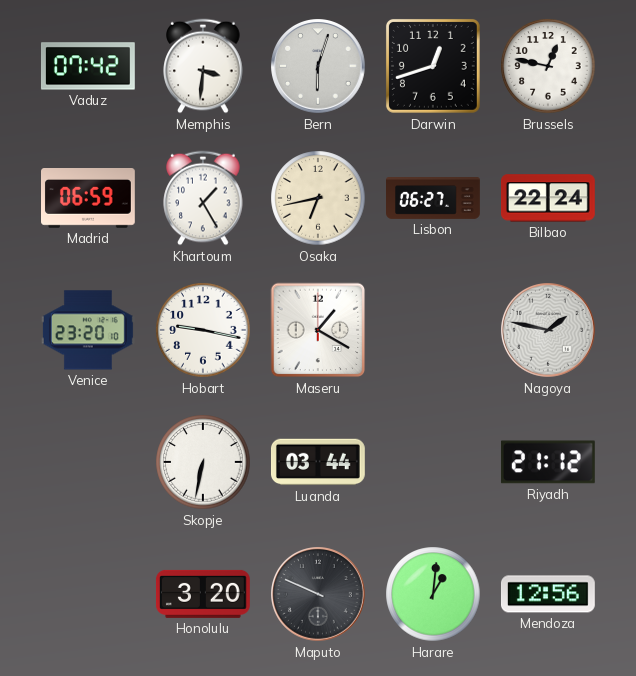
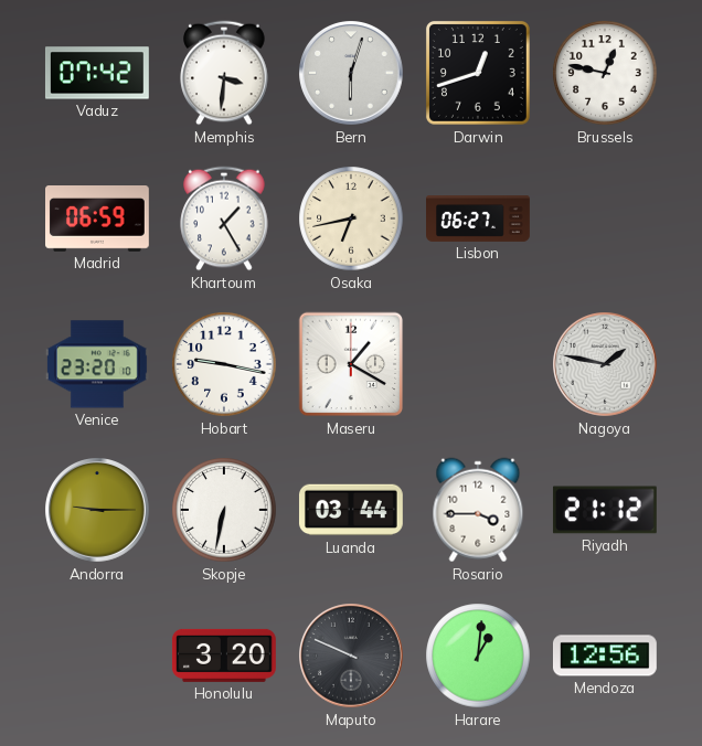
Bilbao: 22:24 -> none (549, 198)
Andorra: none -> 9:15 (98, 511)
Rosario: none -> 3:45 (478, 510)
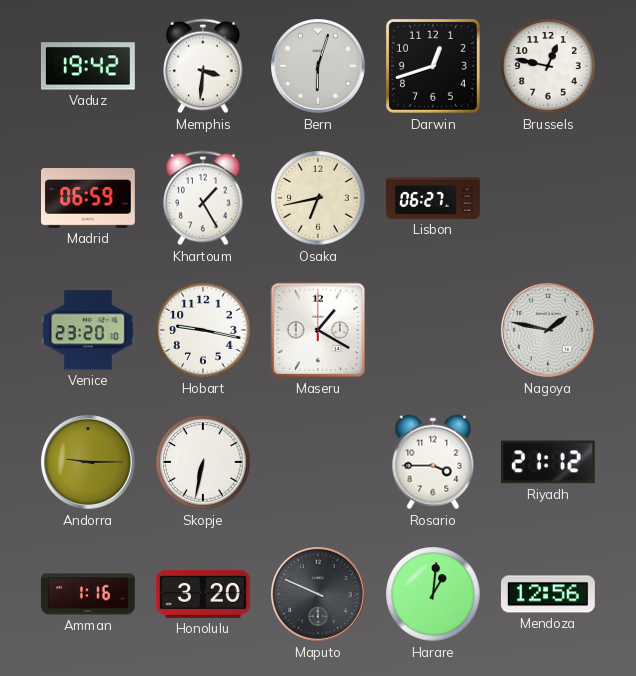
Vaduz: 07:42 -> 19:42 (88, 66)
Luanda: 03:44 -> none (351, 510)
Amman: none -> 1:16 (88, 594)
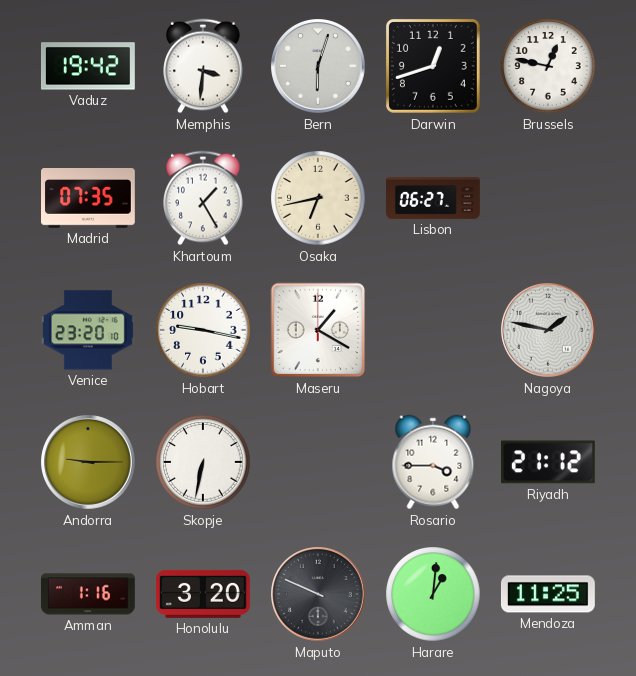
Madrid: 06:59 -> 07:35 (89, 199)
Mendoza: 12:56 -> 11:25 (548, 594)
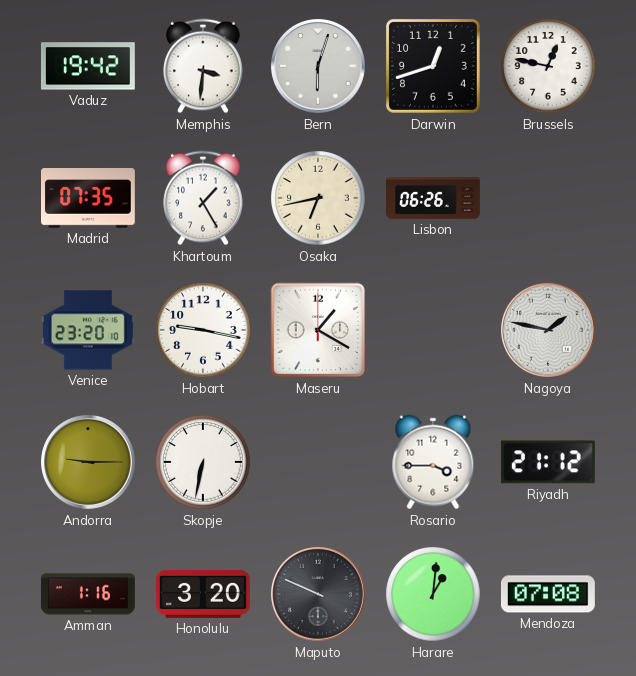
Lisbon: 06:27 -> 06:26 (434, 199)
Mendoza: 11:25 -> 07:08 (548, 594)
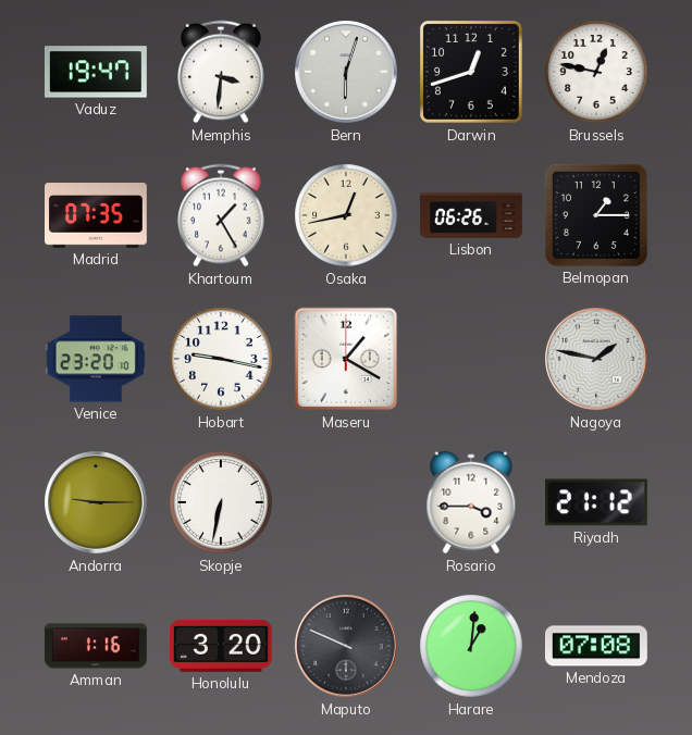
Vaduz: 19:42 -> 19:47 (96, 72)
Osaka: 6:43 -> 12:43 (346, 215)
Belmopan: none -> 1:15 (596, 215)
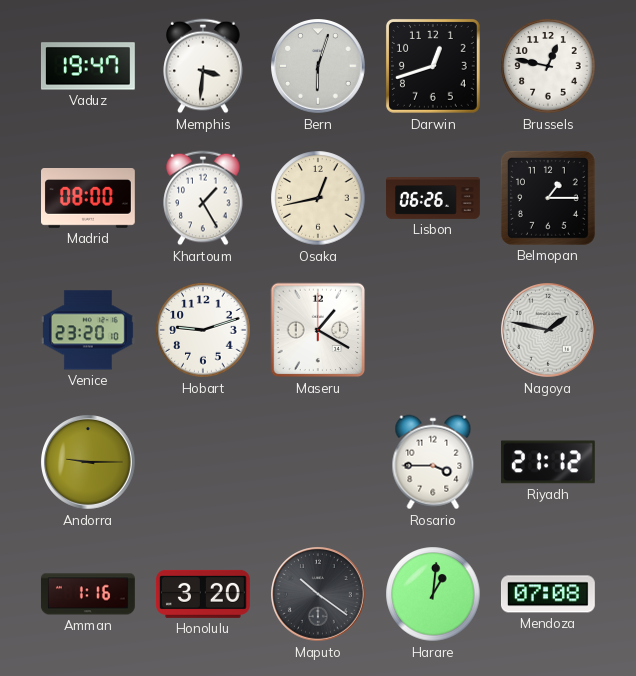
Madrid: 07:35 -> 08:00 (89, 199)
Hobart: 9:17 -> 9:12 (203, 330)
Skopje: 6:32 -> none (221, 502)
Maputo: 9:49 -> 10:21 (319, 595)
